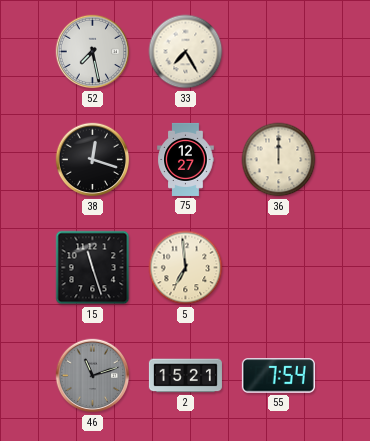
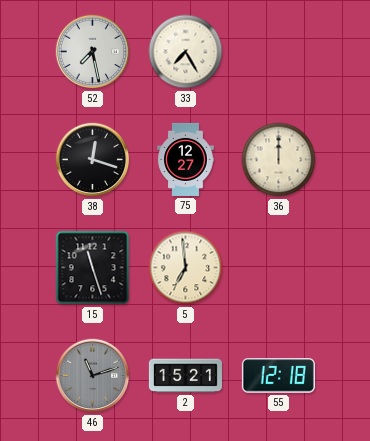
55: 7:54 -> 12:18 (278, 376)
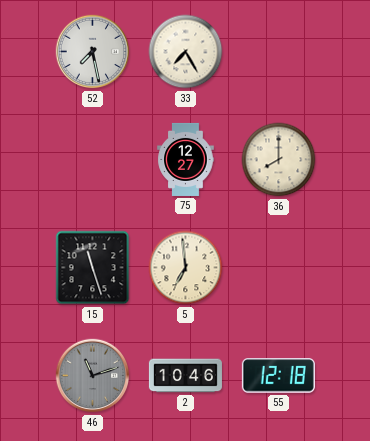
38: 12:18 -> none (93, 160)
36: 12:00 -> 8:00 (279, 160)
2: 15:21 -> 10:46 (185, 376)
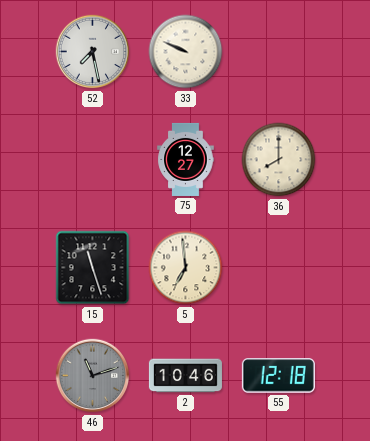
33: 7:25 -> 9:49 (186, 52)
